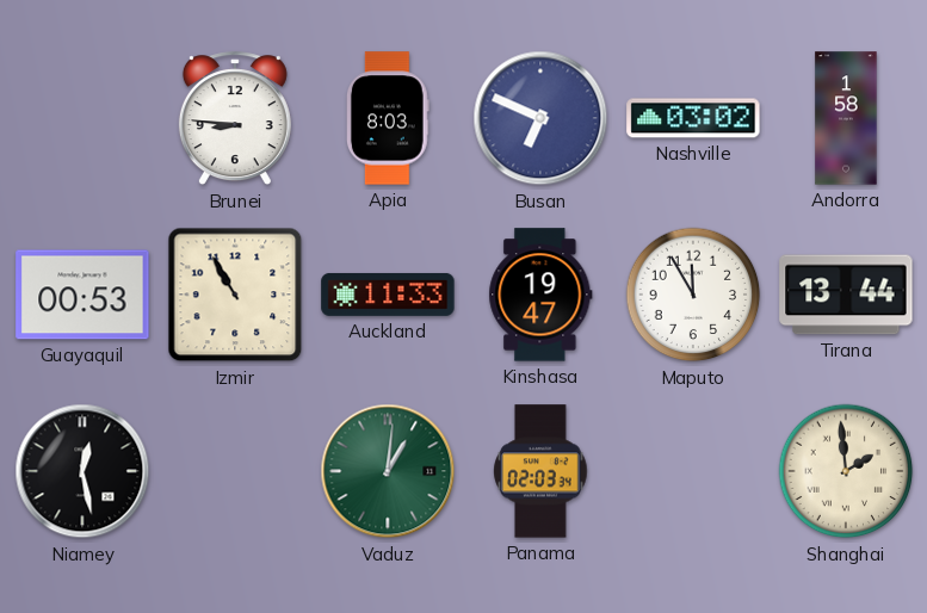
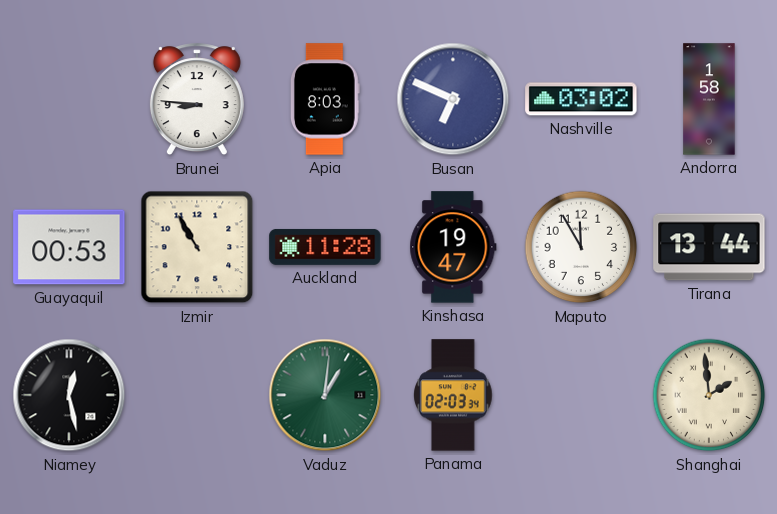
Auckland: 11:33 -> 11:28 (325, 247)
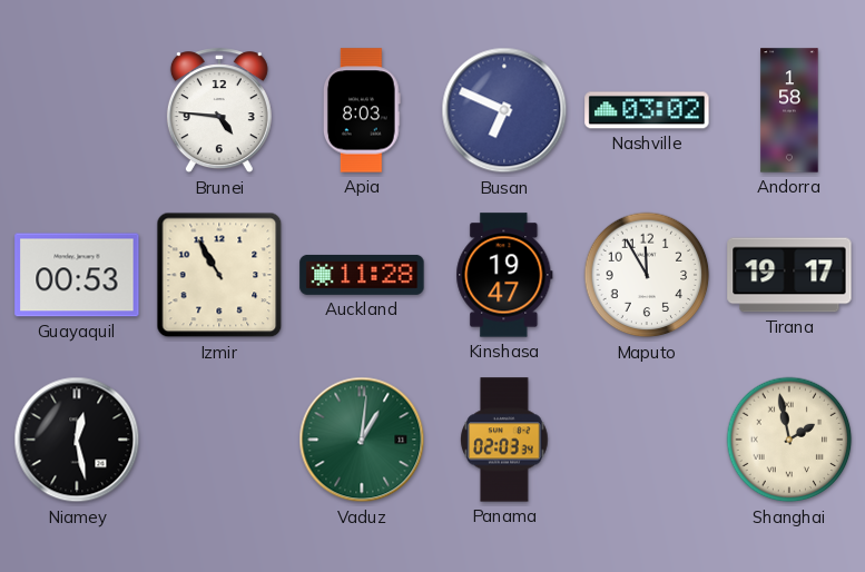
Brunei: 8:46 -> 4:46 (219, 111)
Tirana: 13:44 -> 19:17 (789, 275)
Shanghai: 1:59 -> 1:58 (789, 440)
